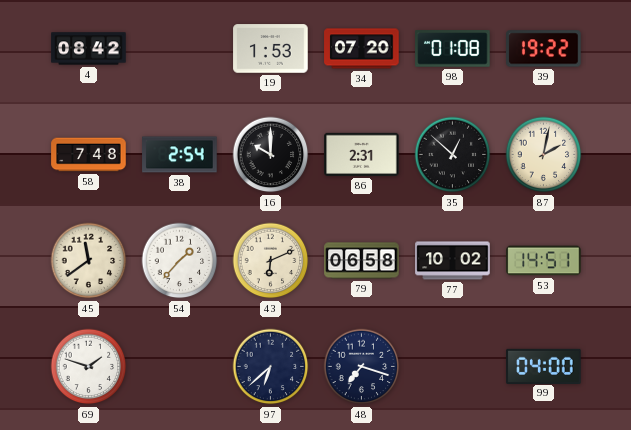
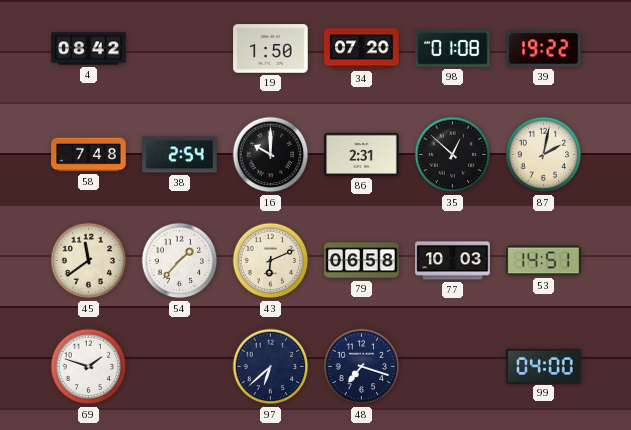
19: 1:53 -> 1:50 (271, 49)
77: 10:02 -> 10:03 (453, 261)
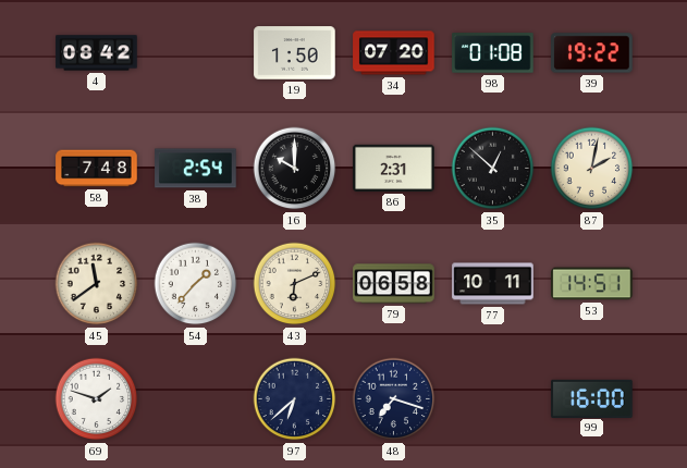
77: 10:03 -> 10:11 (493, 284)
99: 04:00 -> 16:00 (592, 398)
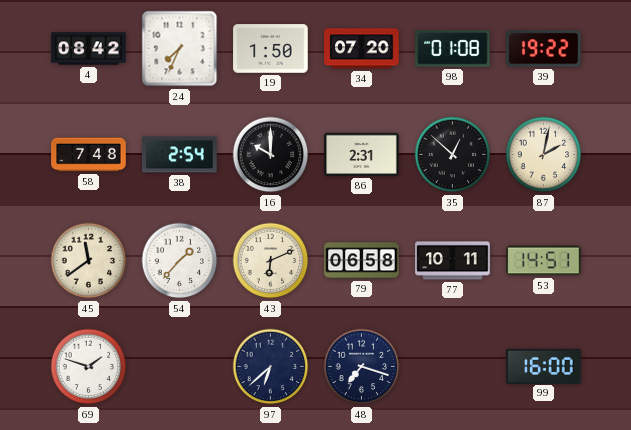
24: none -> 7:34 (180, 49)
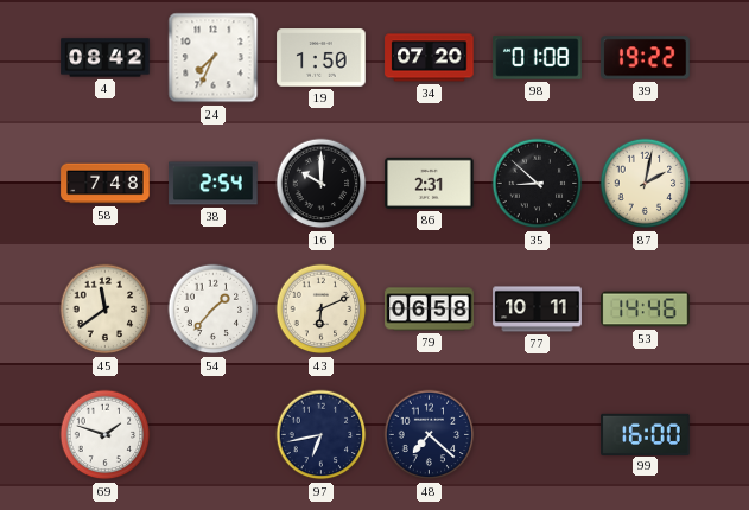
35: 12:52 -> 8:52 (538, 184)
53: 14:51 -> 14:46 (646, 310)
97: 6:38 -> 6:43 (322, 435)
48: 7:18 -> 7:22 (430, 435)
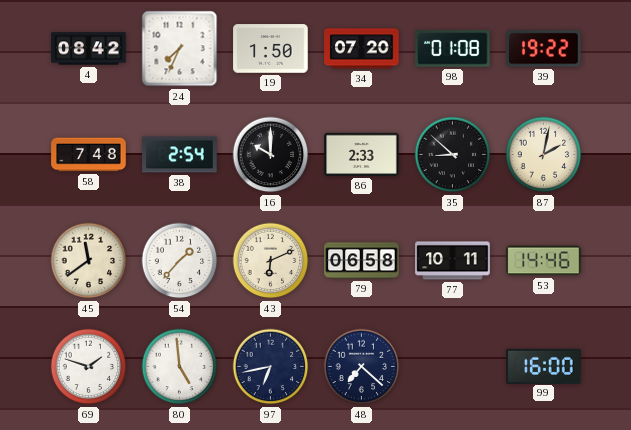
86: 2:31 -> 2:33 (362, 154)
80: none -> 4:59 (180, 367)
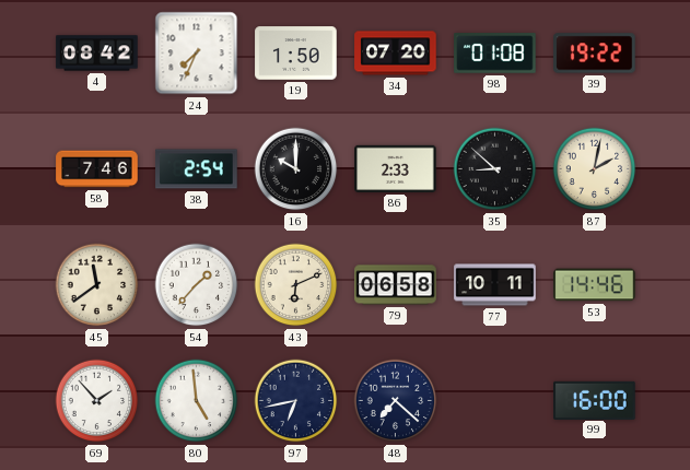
58: 7:48 -> 7:46 (97, 169)
69: 1:48 -> 1:53 (97, 401)
